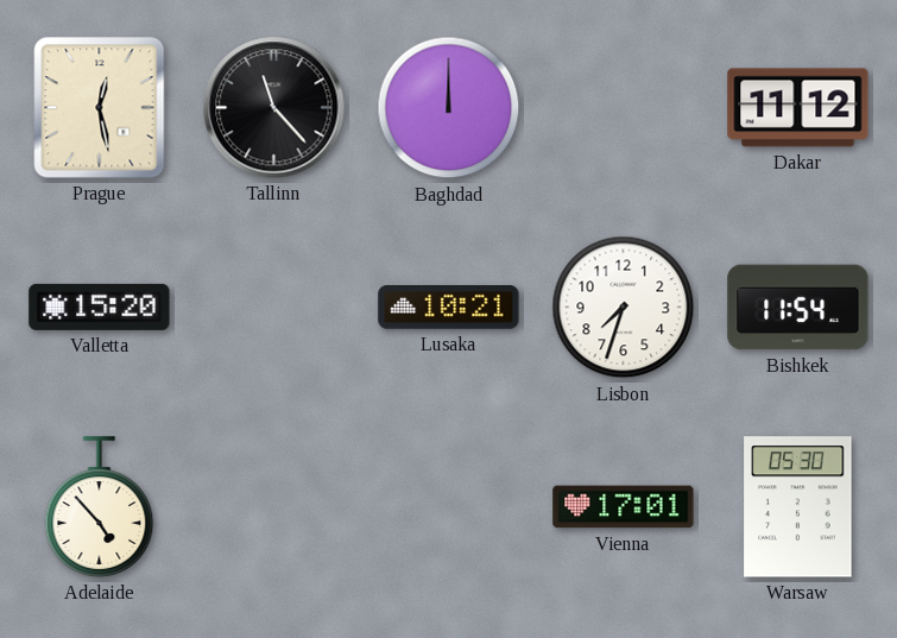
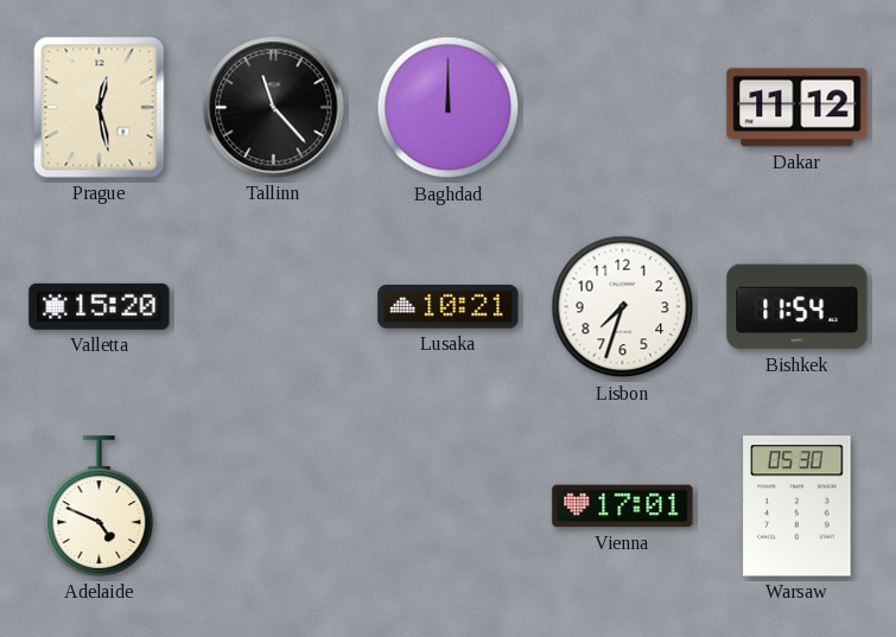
Adelaide: 4:53 -> 4:49 (100, 507)
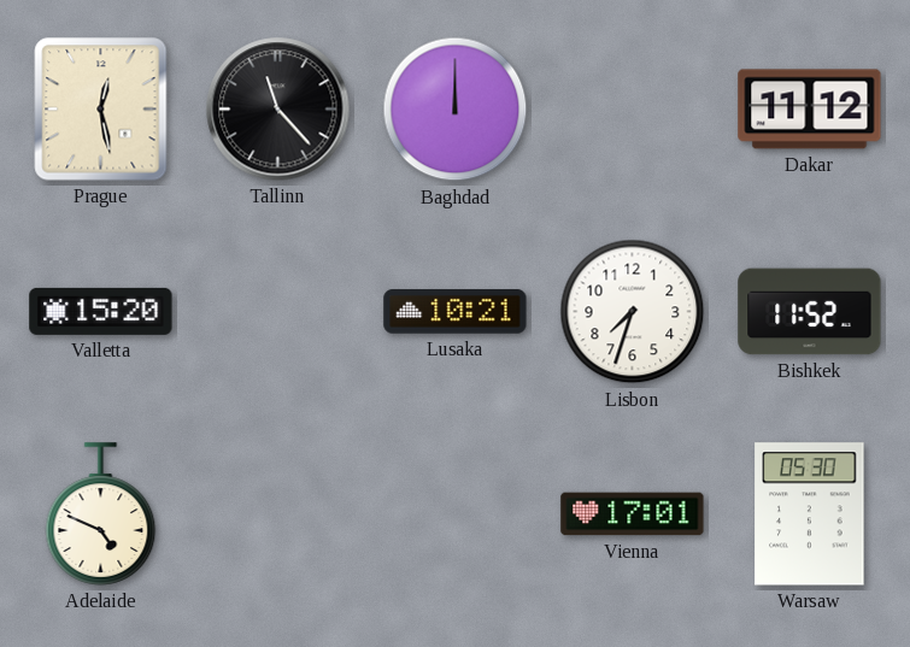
Bishkek: 11:54 -> 11:52 (810, 312)
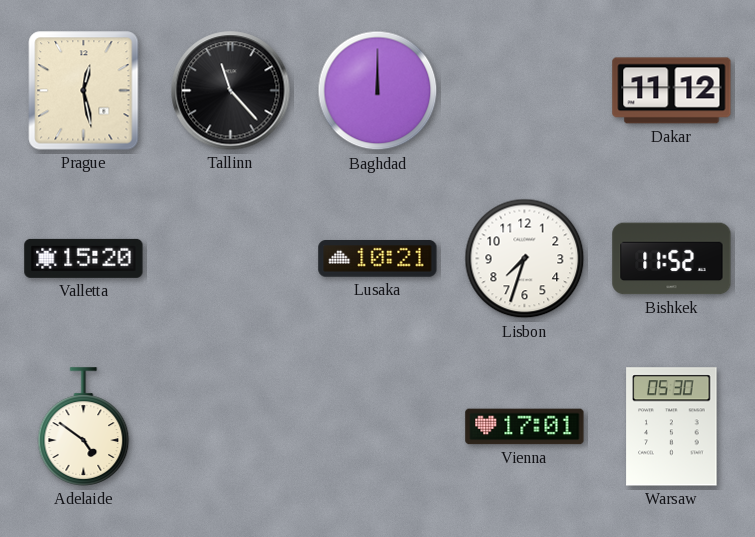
Adelaide: 4:49 -> 4:51 (84, 427)
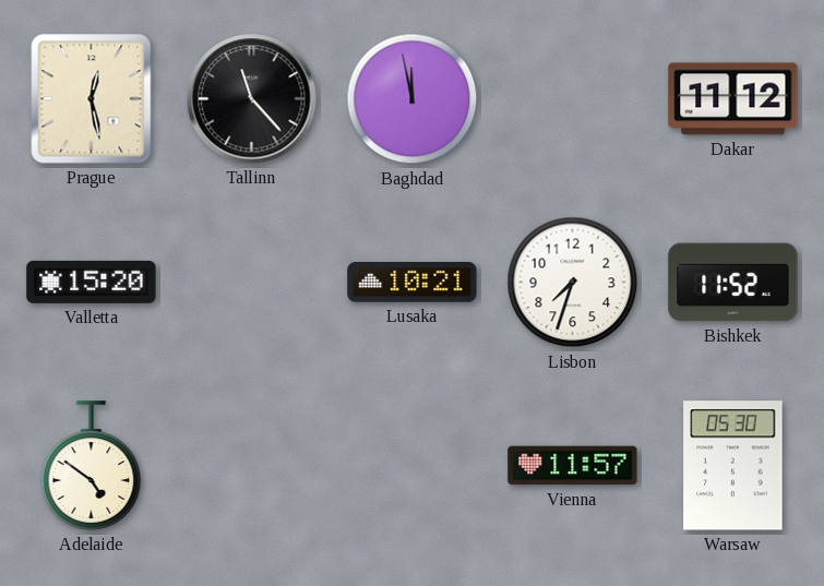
Baghdad: 12:00 -> 11:58 (413, 99)
Vienna: 17:01 -> 11:57 (573, 466)
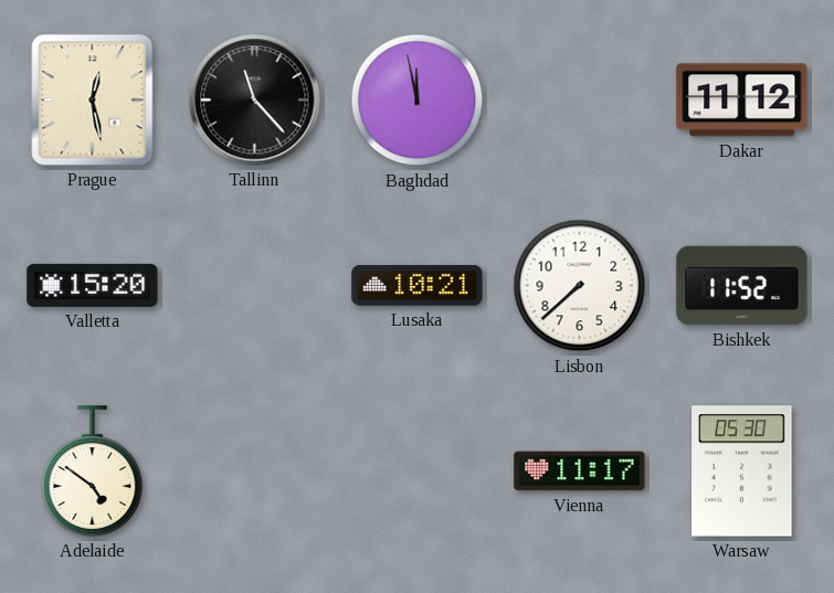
Lisbon: 7:33 -> 7:38 (580, 286)
Vienna: 11:57 -> 11:17 (580, 472)
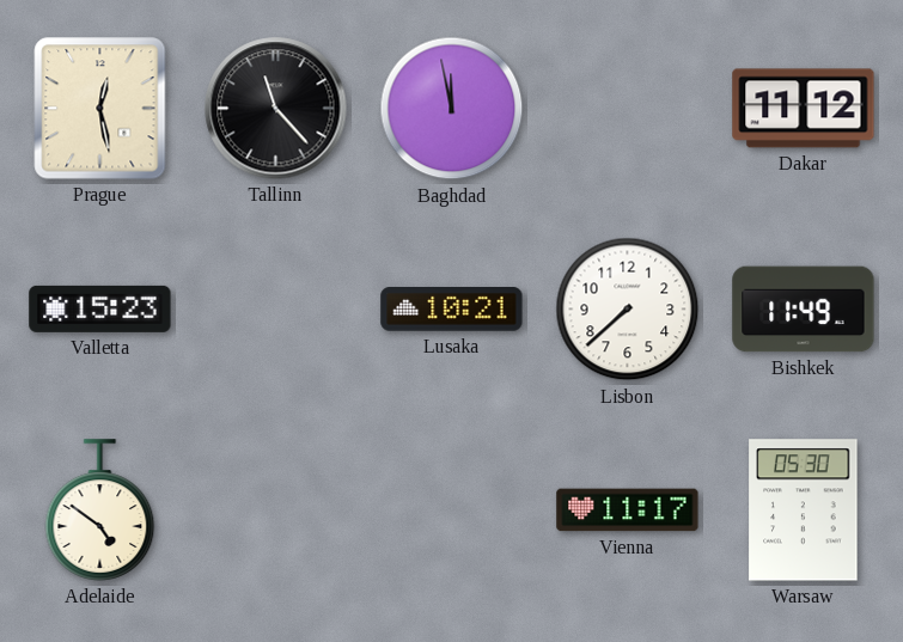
Valletta: 15:20 -> 15:23 (100, 308)
Bishkek: 11:52 -> 11:49 (804, 310)
